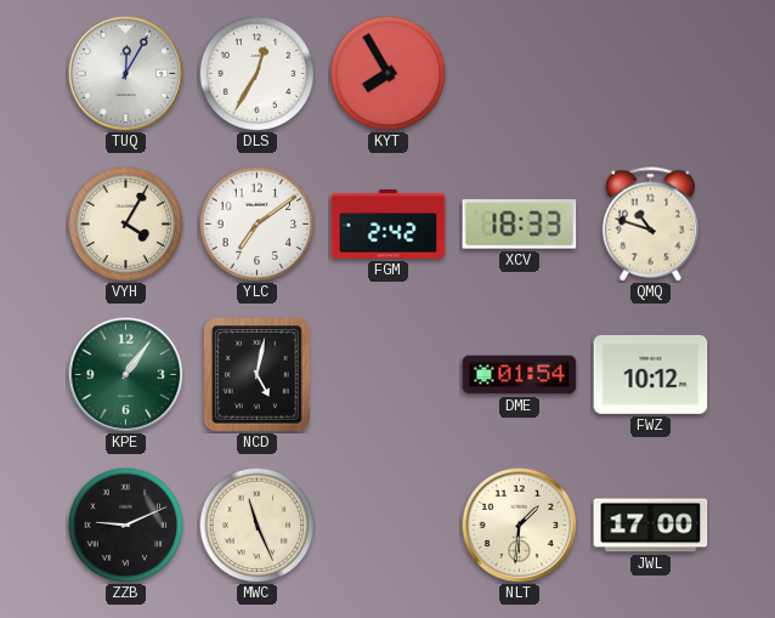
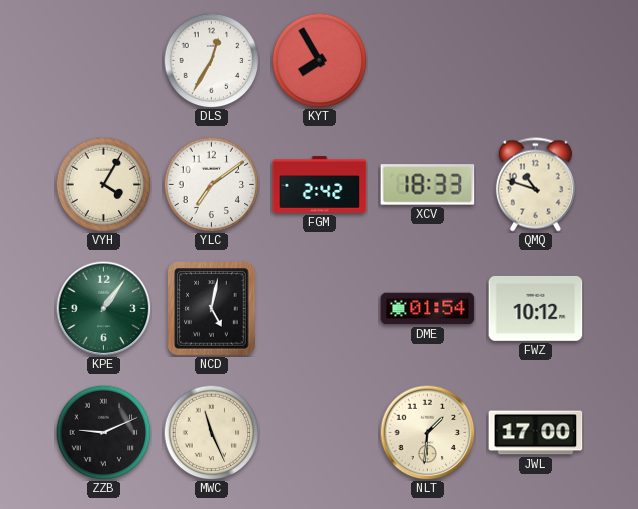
TUQ: 12:05 -> none (125, 73)
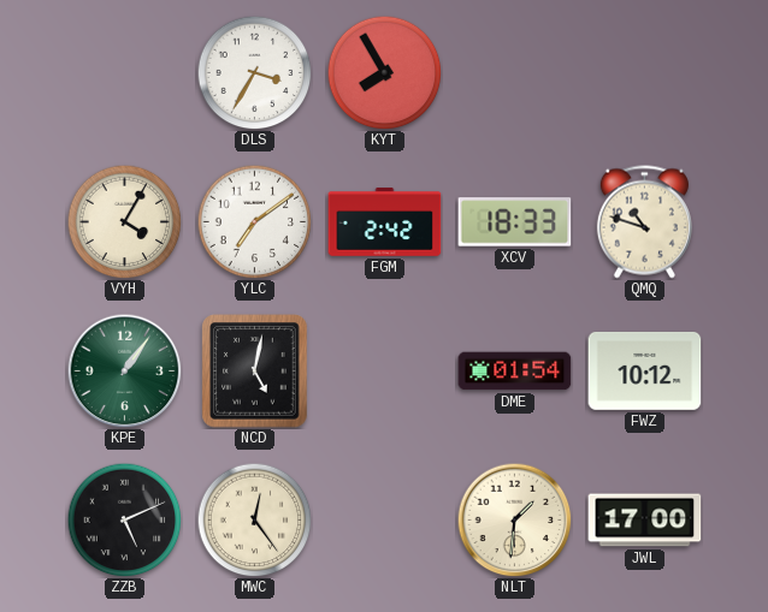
DLS: 12:35 -> 3:35 (254, 72)
ZZB: 9:11 -> 5:11 (124, 519)
MWC: 11:26 -> 12:24 (254, 519)
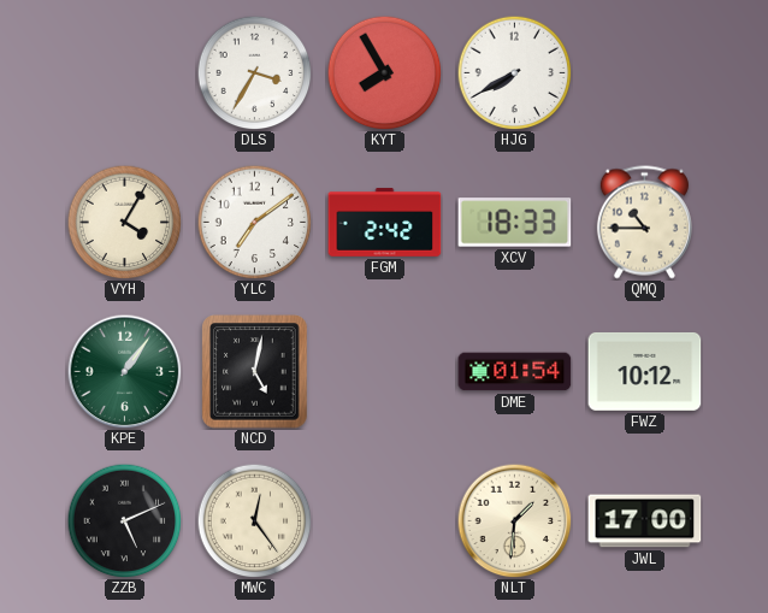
HJG: none -> 7:40 (514, 72)
QMQ: 10:48 -> 10:45 (644, 223)
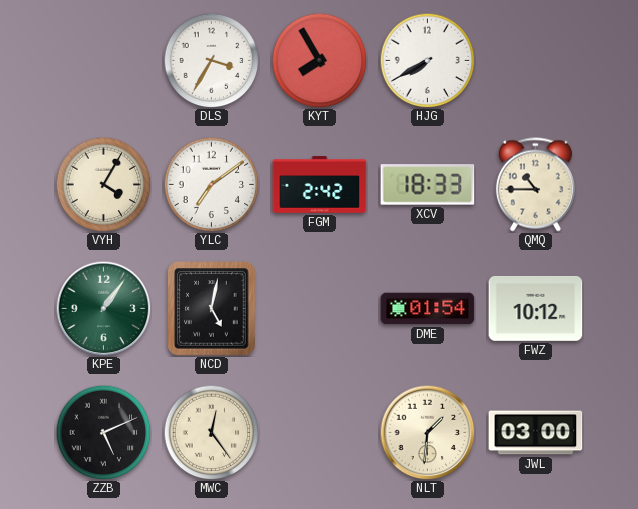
JWL: 17:00 -> 03:00 (536, 433)
